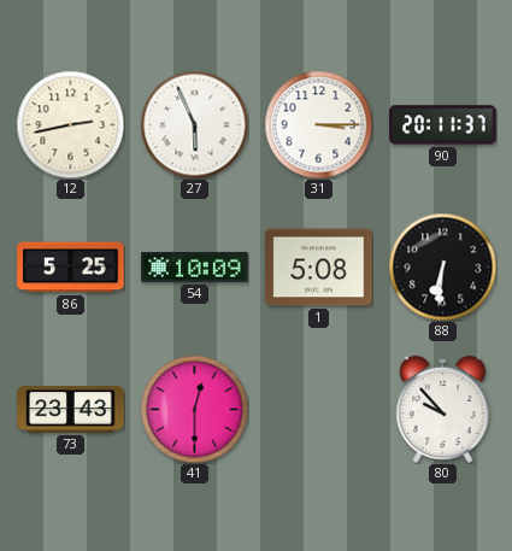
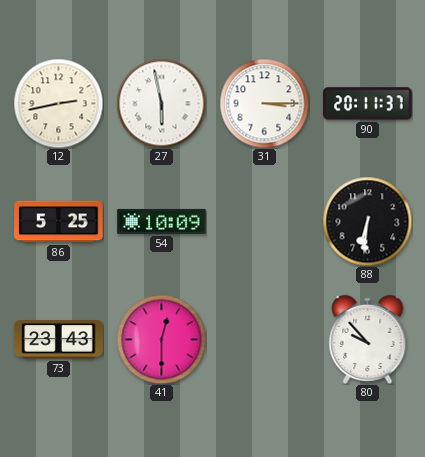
27: 5:56 -> 5:58 (161, 103)
1: 5:08 -> none (319, 268)
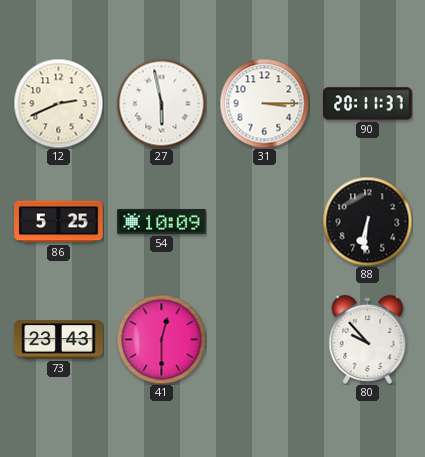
12: 2:43 -> 2:41 (58, 103)
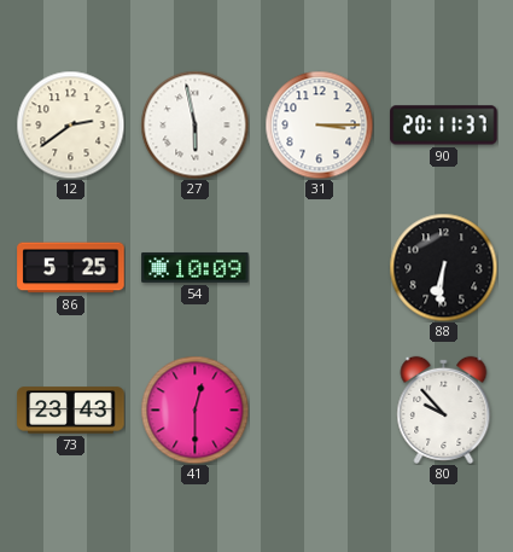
12: 2:41 -> 2:39 (70, 124)
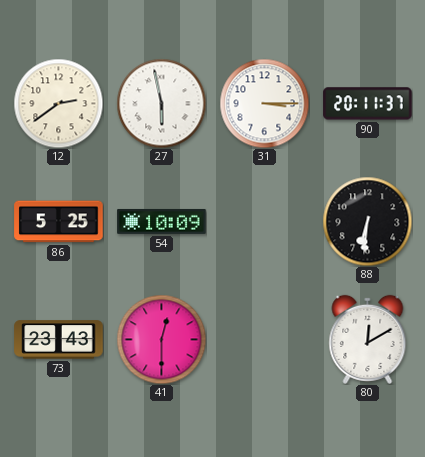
80: 9:53 -> 12:10 (368, 339)
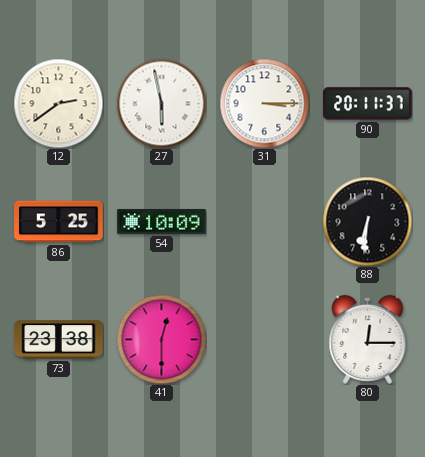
73: 23:43 -> 23:38 (59, 340)
80: 12:10 -> 12:15 (368, 339)
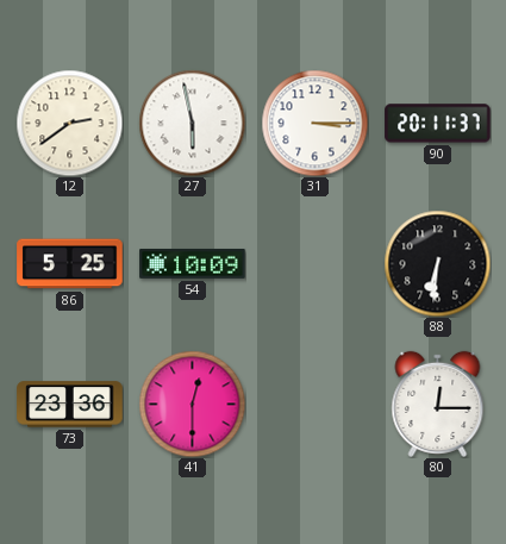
73: 23:38 -> 23:36 (70, 405)
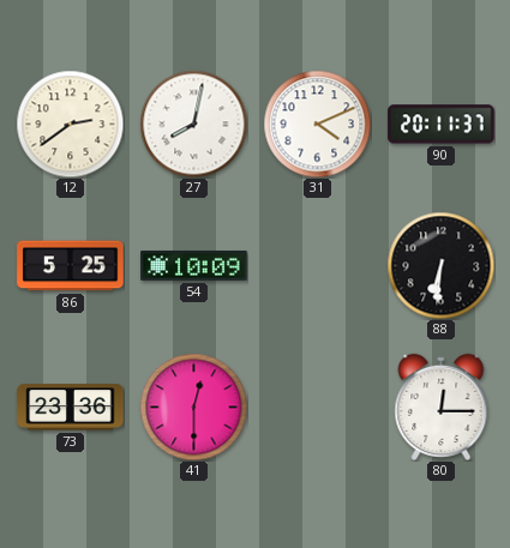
27: 5:58 -> 8:02 (193, 124)
31: 3:15 -> 4:11 (317, 124)
